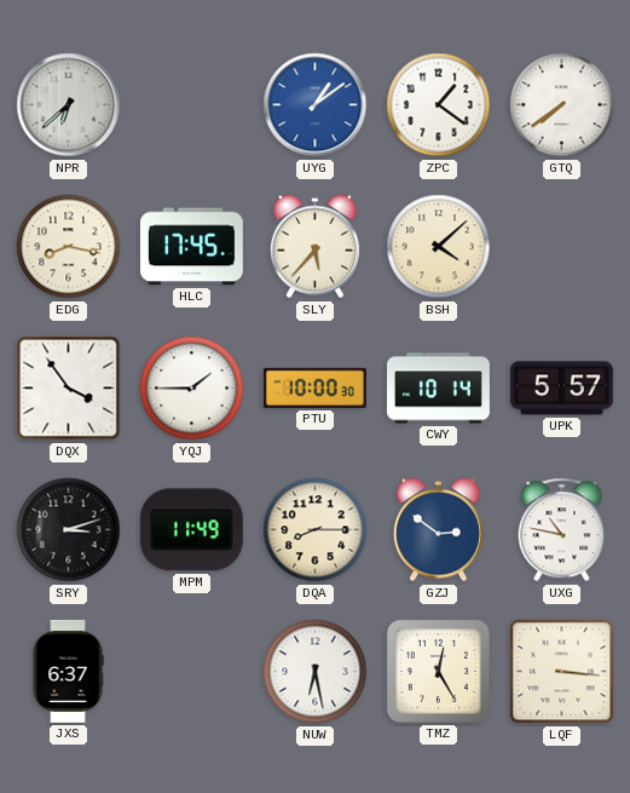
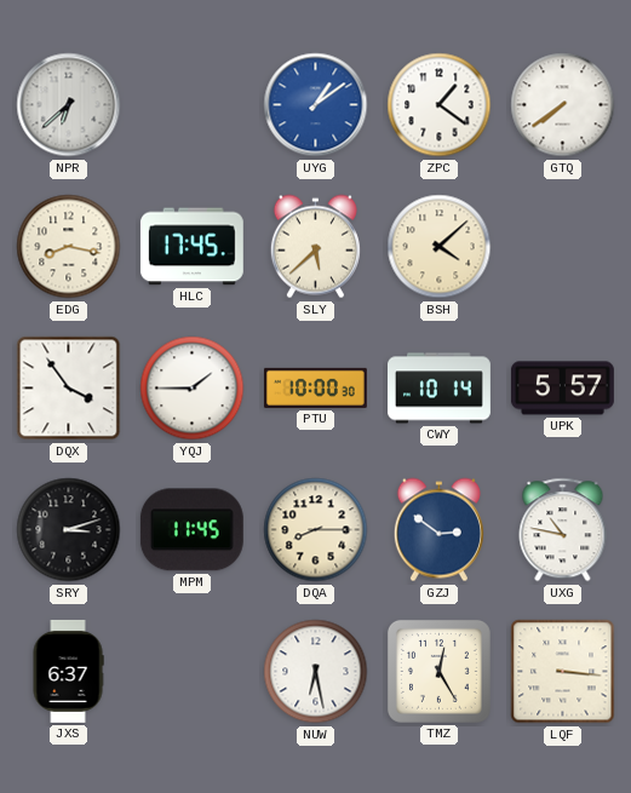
SLY: 5:37 -> 5:38 (315, 247)
MPM: 11:49 -> 11:45 (191, 530)
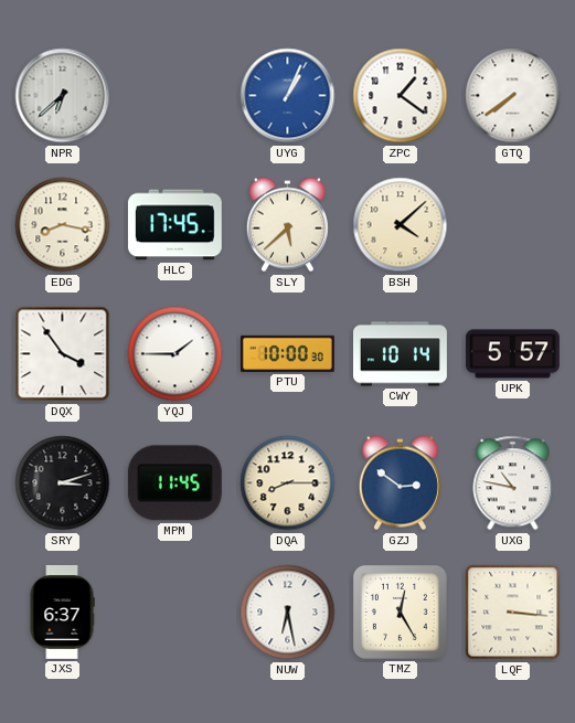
UYG: 1:09 -> 1:04 (288, 96)
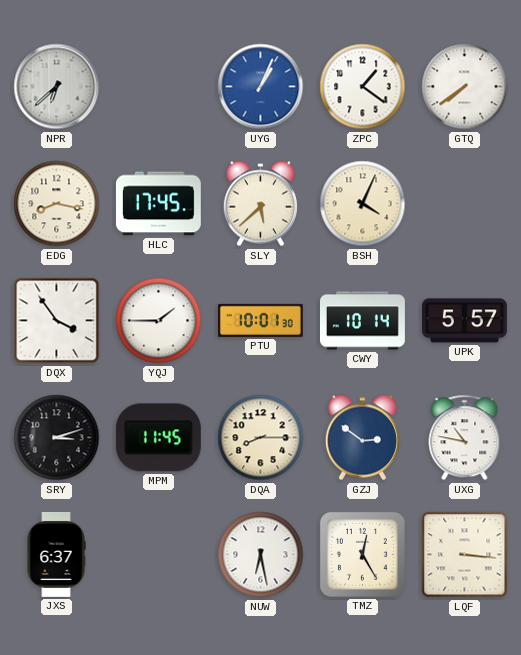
BSH: 4:08 -> 4:04 (363, 204)
PTU: 10:00 -> 10:01 (260, 320)
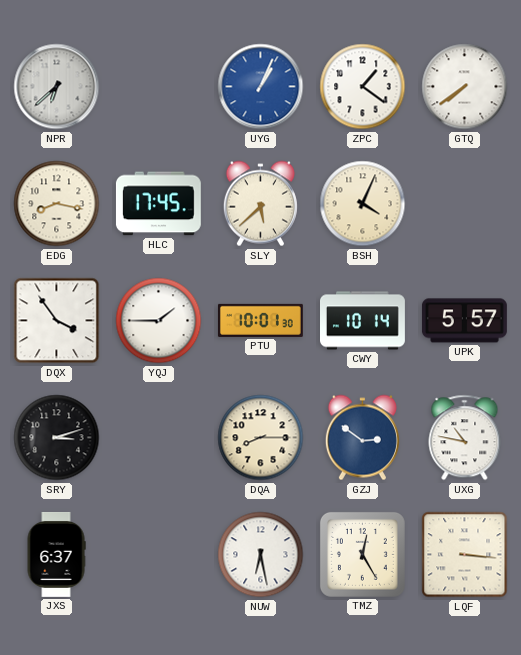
MPM: 11:45 -> none (158, 438)
